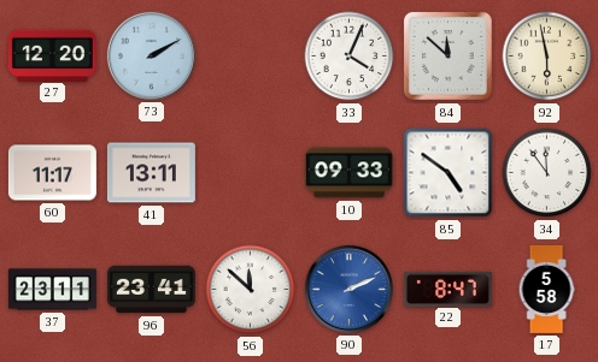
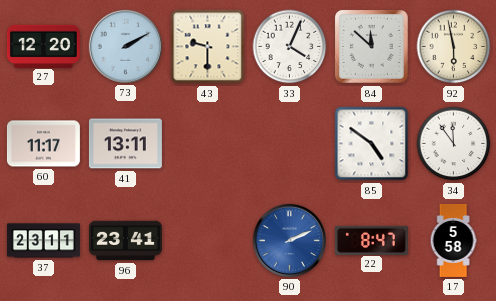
43: none -> 9:30 (208, 47)
10: 09:33 -> none (348, 173)
56: 11:52 -> none (251, 290)
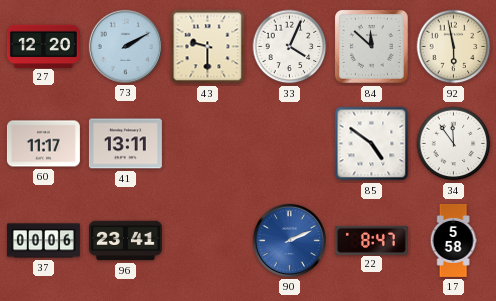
37: 23:11 -> 00:06 (43, 241)
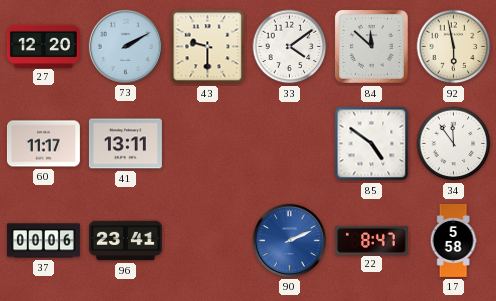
33: 4:04 -> 4:09 (290, 47)
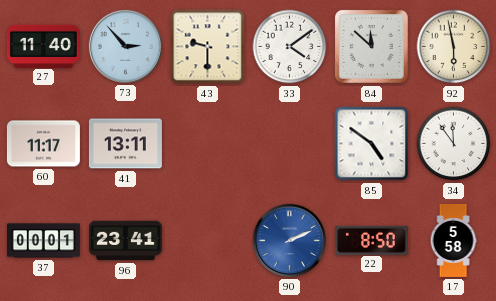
27: 12:20 -> 11:40 (43, 46)
73: 2:10 -> 2:53 (125, 46)
37: 00:06 -> 00:01 (43, 241)
22: 8:47 -> 8:50 (371, 240)
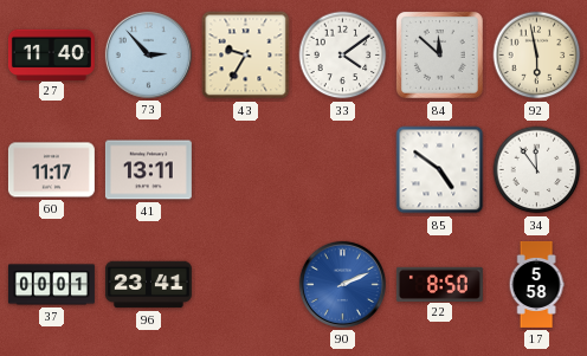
43: 9:30 -> 9:35 (246, 56)
